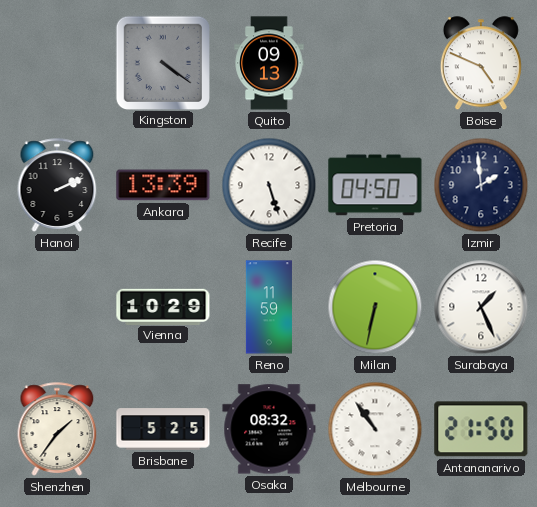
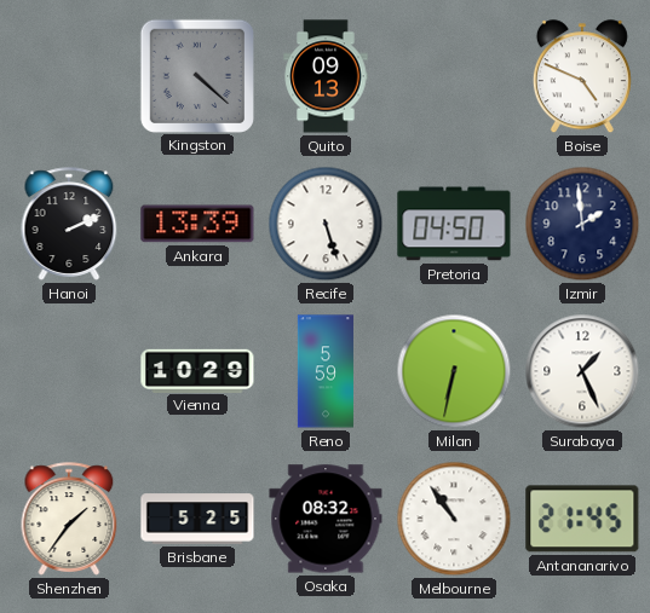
Kingston: 4:21 -> 4:22 (196, 75)
Reno: 11:59 -> 5:59 (326, 371)
Antananarivo: 21:50 -> 21:45 (582, 519)
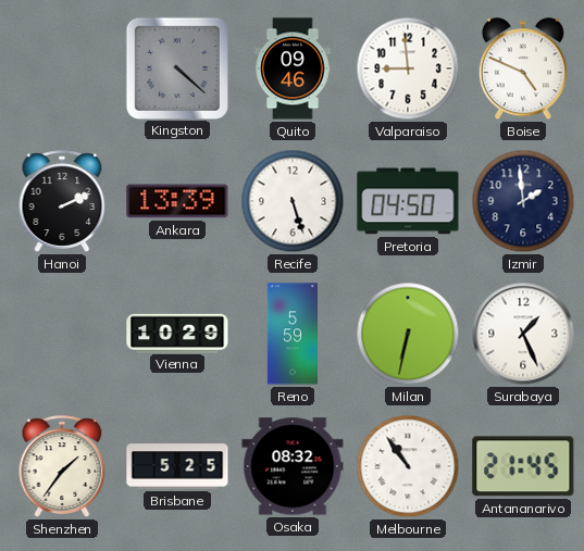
Quito: 09:13 -> 09:46 (293, 68)
Valparaiso: none -> 8:59 (408, 68)
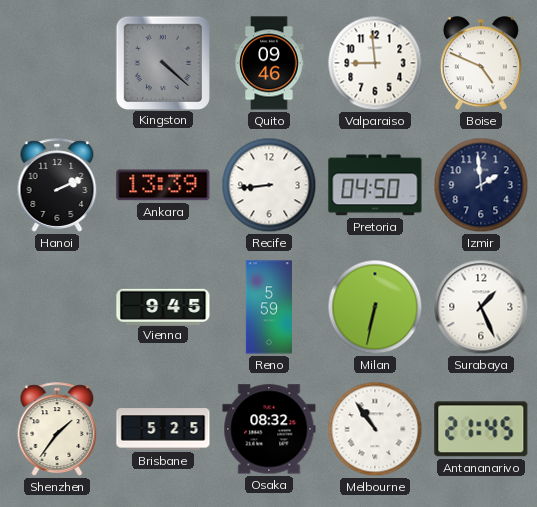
Recife: 5:27 -> 8:44 (269, 185)
Vienna: 10:29 -> 9:45 (163, 306)
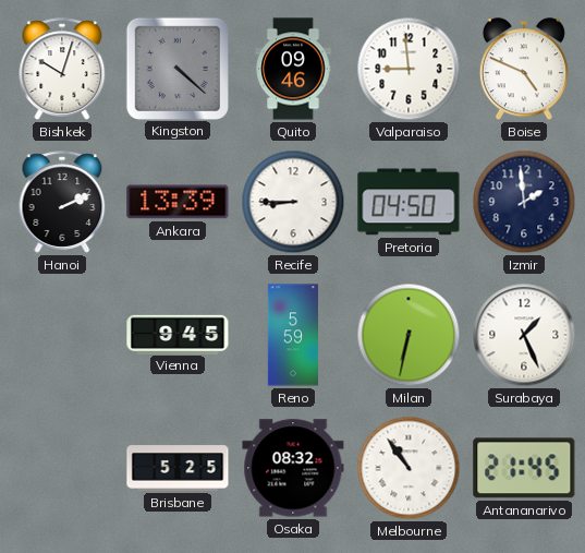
Bishkek: none -> 10:03 (62, 69)
Recife: 8:44 -> 8:45 (293, 202)
Shenzhen: 1:36 -> none (57, 429)
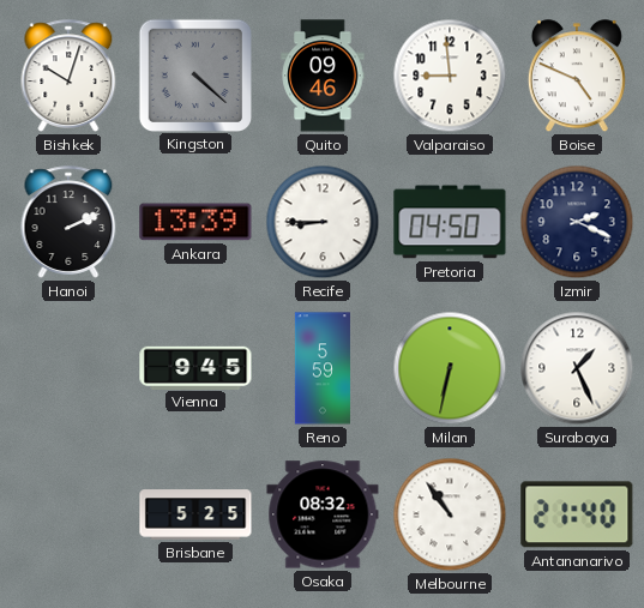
Izmir: 1:59 -> 2:19 (577, 222)
Antananarivo: 21:45 -> 21:40 (577, 514)
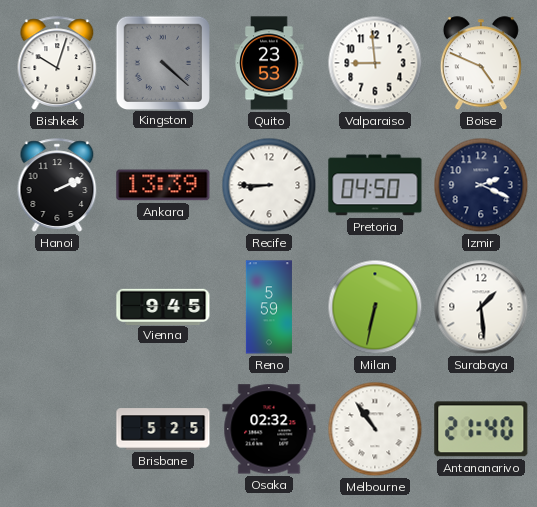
Quito: 09:46 -> 23:53 (269, 63)
Surabaya: 1:26 -> 1:29 (481, 307)
Osaka: 08:32 -> 02:32 (269, 429)
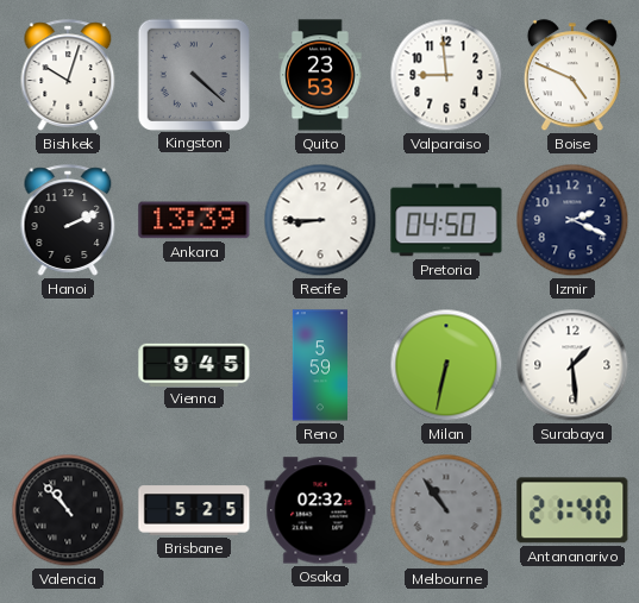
Valencia: none -> 10:53 (68, 510)
Melbourne dial: white -> grey (446, 510)
